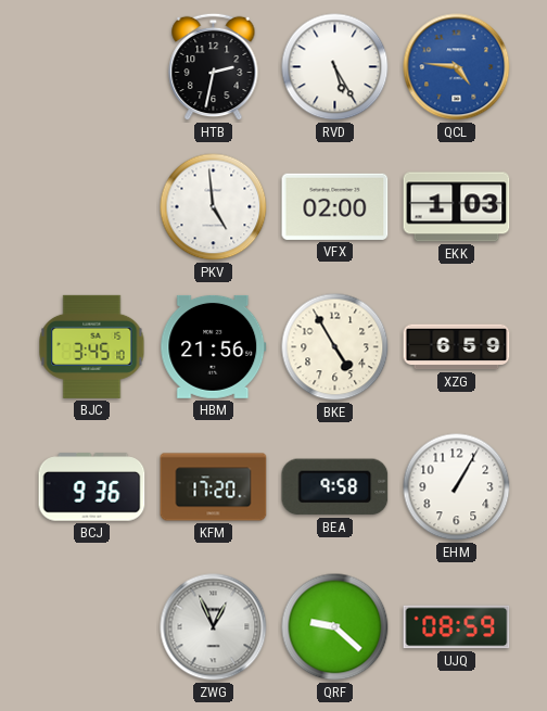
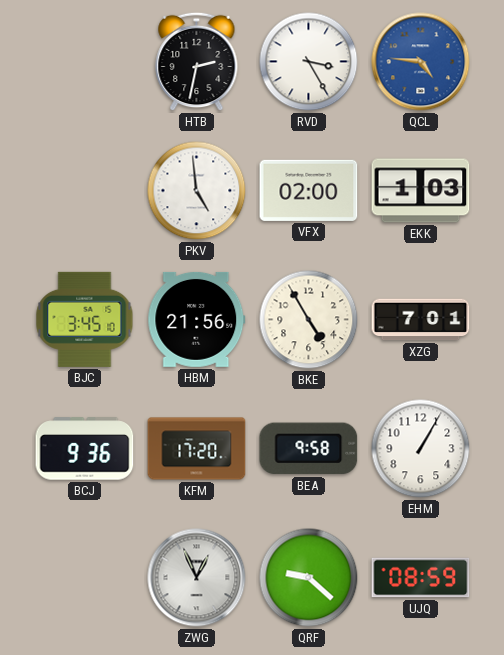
RVD: 5:25 -> 3:25 (309, 62)
XZG: 6:59 -> 7:01 (421, 320)
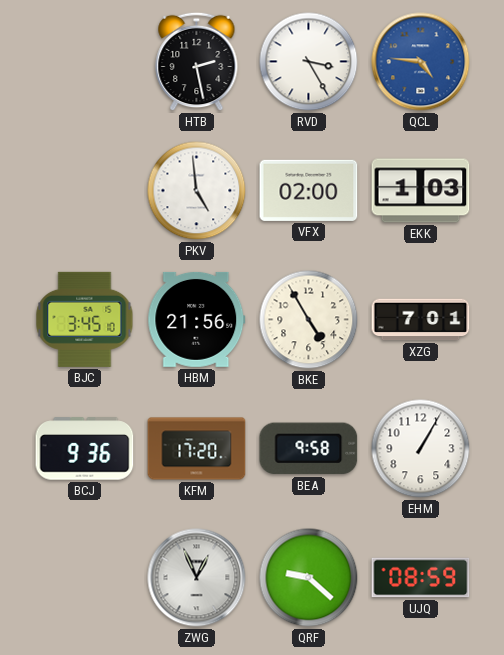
HTB: 2:32 -> 2:28 (197, 62)
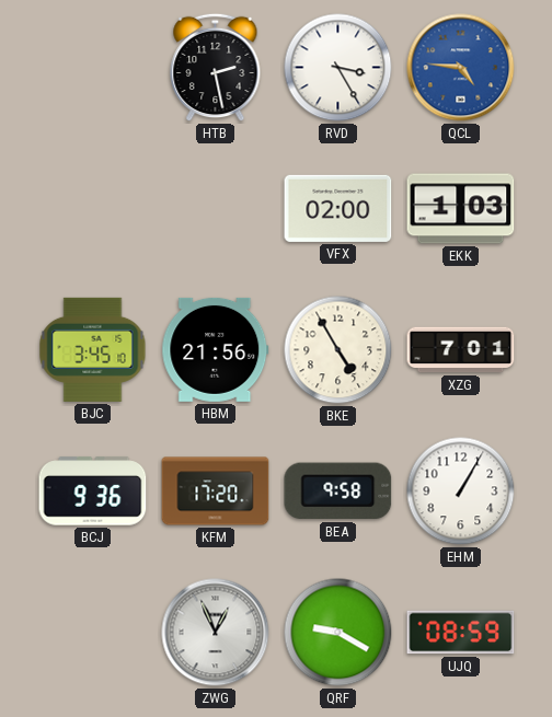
PKV: 4:59 -> none (197, 191)
QRF: 9:22 -> 9:20 (338, 633)
